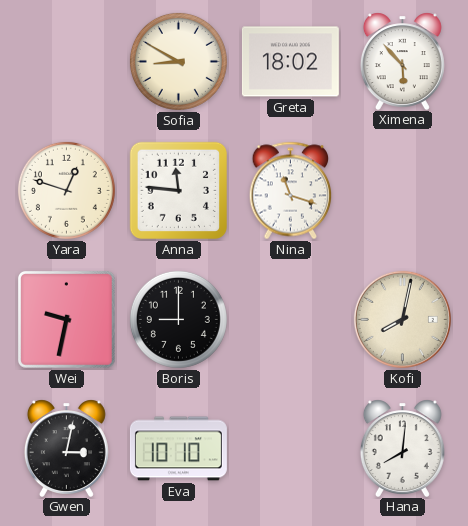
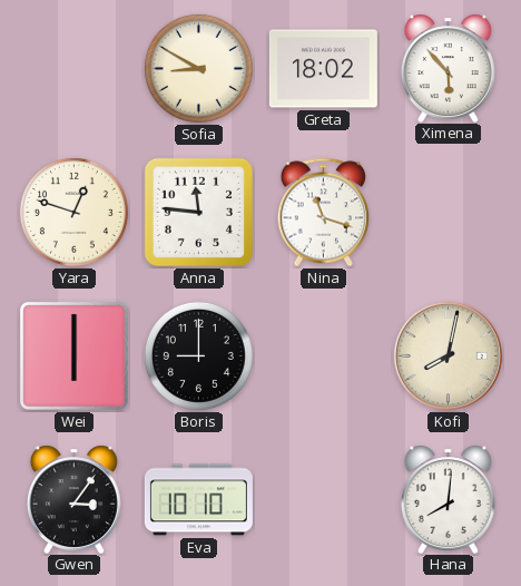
Wei: 9:32 -> 6:00 (75, 357)
Gwen: 3:02 -> 3:06 (73, 499)
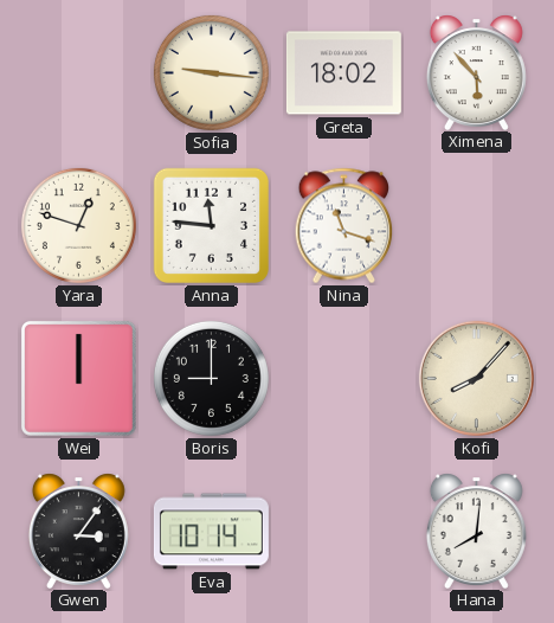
Sofia: 8:50 -> 9:16 (211, 72)
Wei: 6:00 -> 12:00 (79, 379)
Kofi: 8:02 -> 8:07 (476, 378)
Eva: 10:10 -> 10:14 (211, 532)
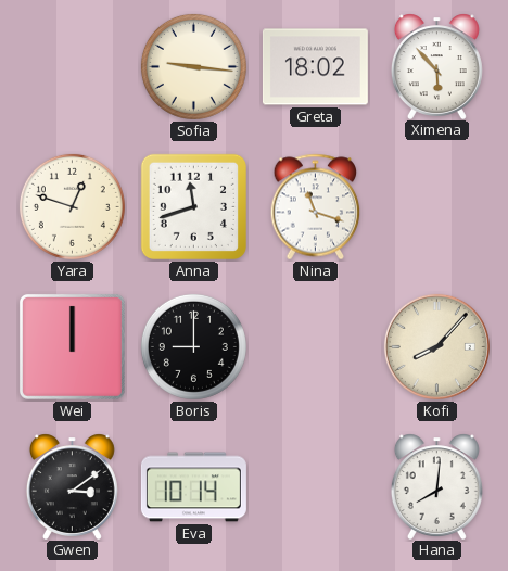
Anna: 11:46 -> 11:42 (193, 206)
Gwen: 3:06 -> 3:09 (72, 486)
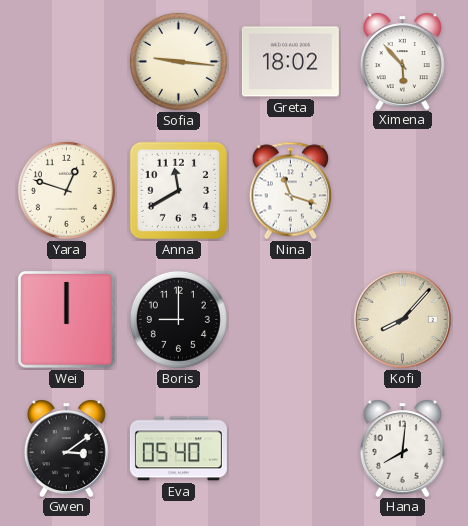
Anna: 11:42 -> 11:40 (178, 190)
Eva: 10:14 -> 05:40 (178, 449)
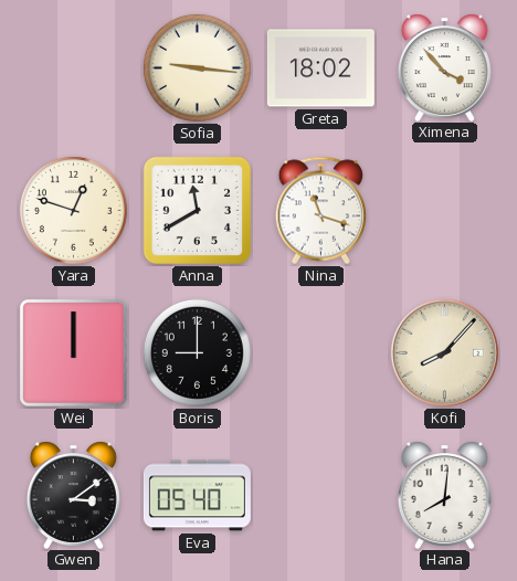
Ximena: 5:53 -> 3:53 (444, 67)
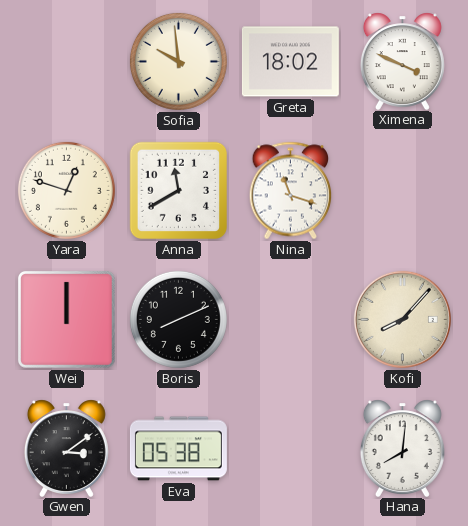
Sofia: 9:16 -> 9:59 (178, 61)
Ximena: 3:53 -> 3:49 (402, 61)
Boris: 9:00 -> 8:11 (178, 319)
Eva: 05:40 -> 05:38 (178, 449)
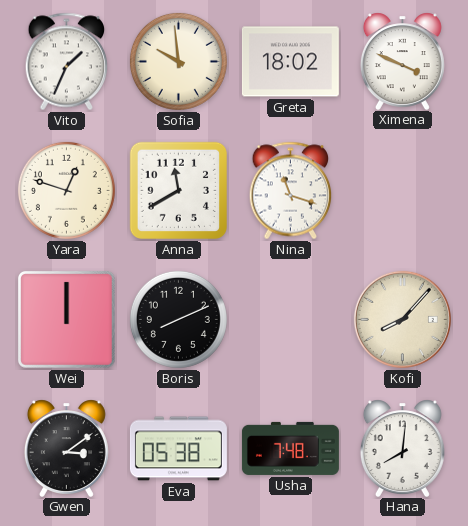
Vito: none -> 1:34 (67, 62)
Usha: none -> 7:48 (290, 448)
